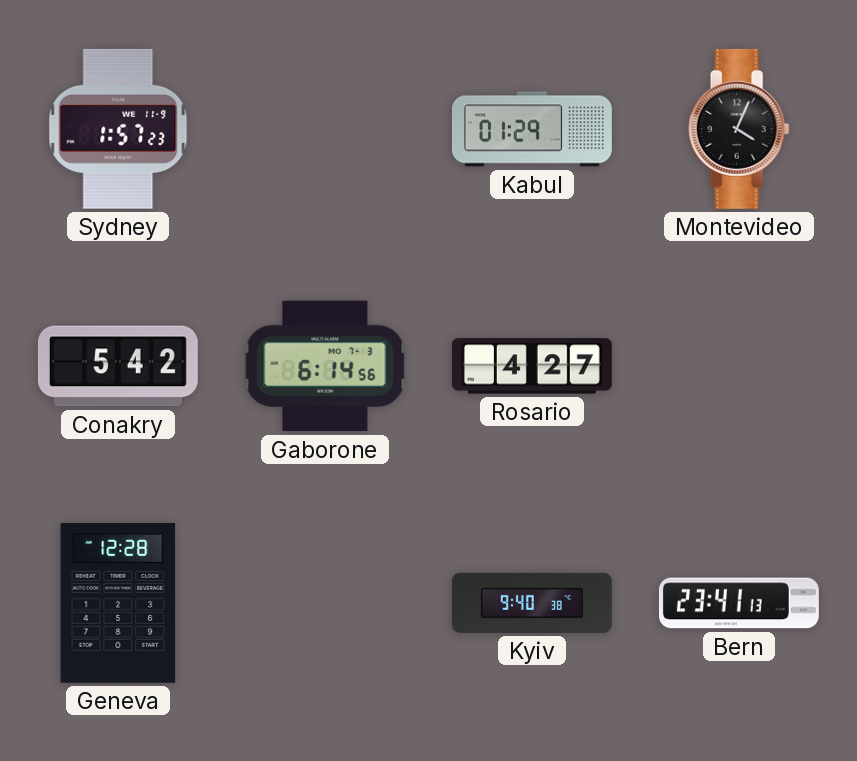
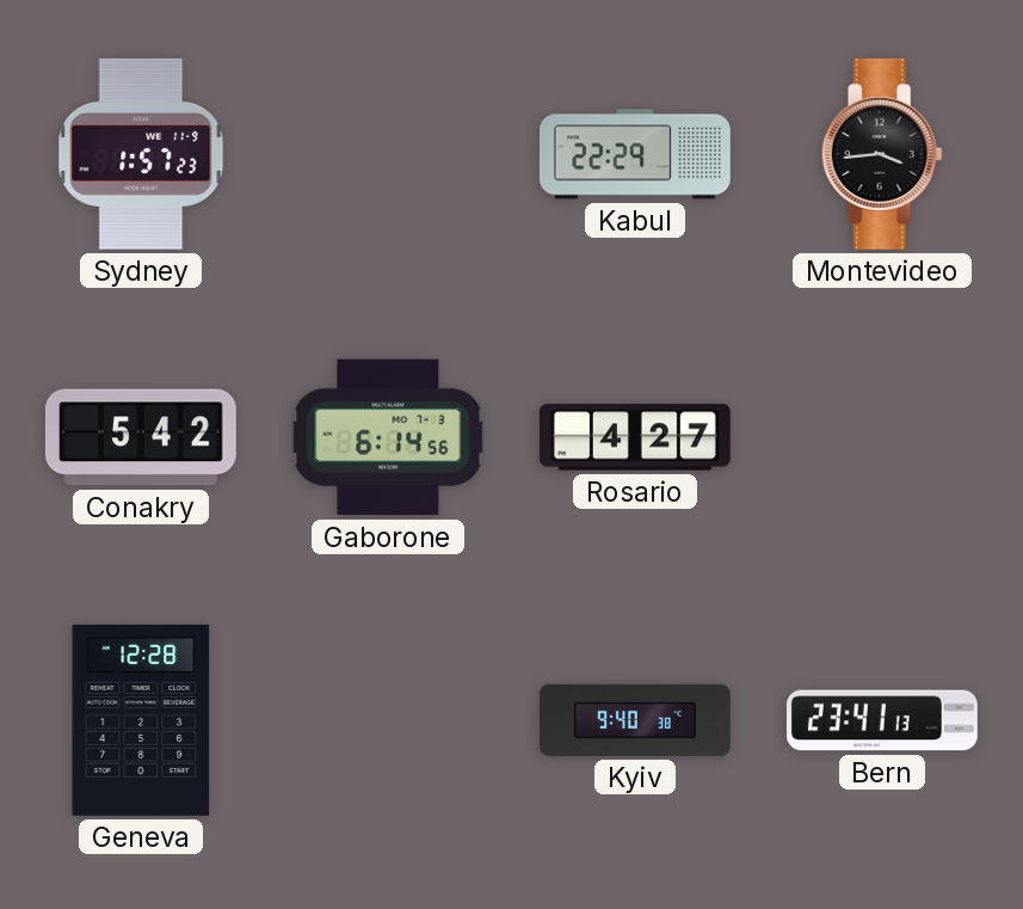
Kabul: 01:29 -> 22:29 (635, 154)
Montevideo: 4:04 -> 3:44 (882, 154)
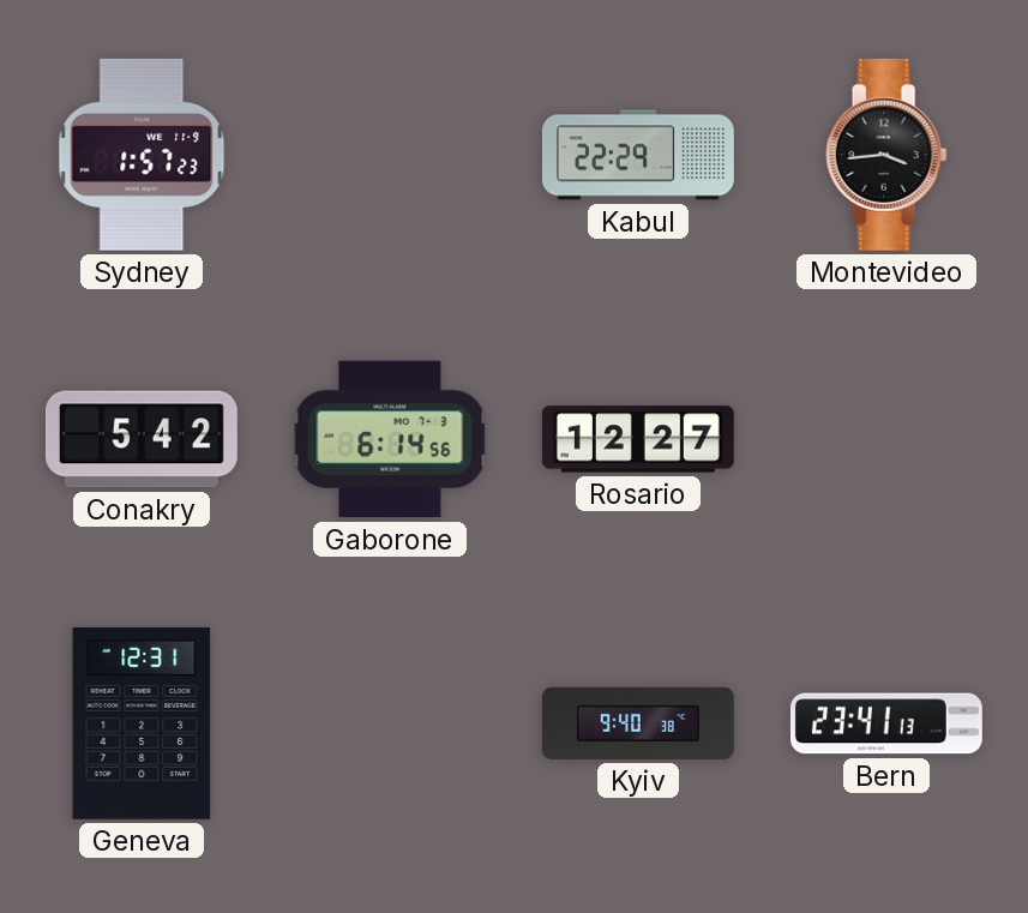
Rosario: 4:27 -> 12:27 (638, 439)
Geneva: 12:28 -> 12:31 (142, 723)
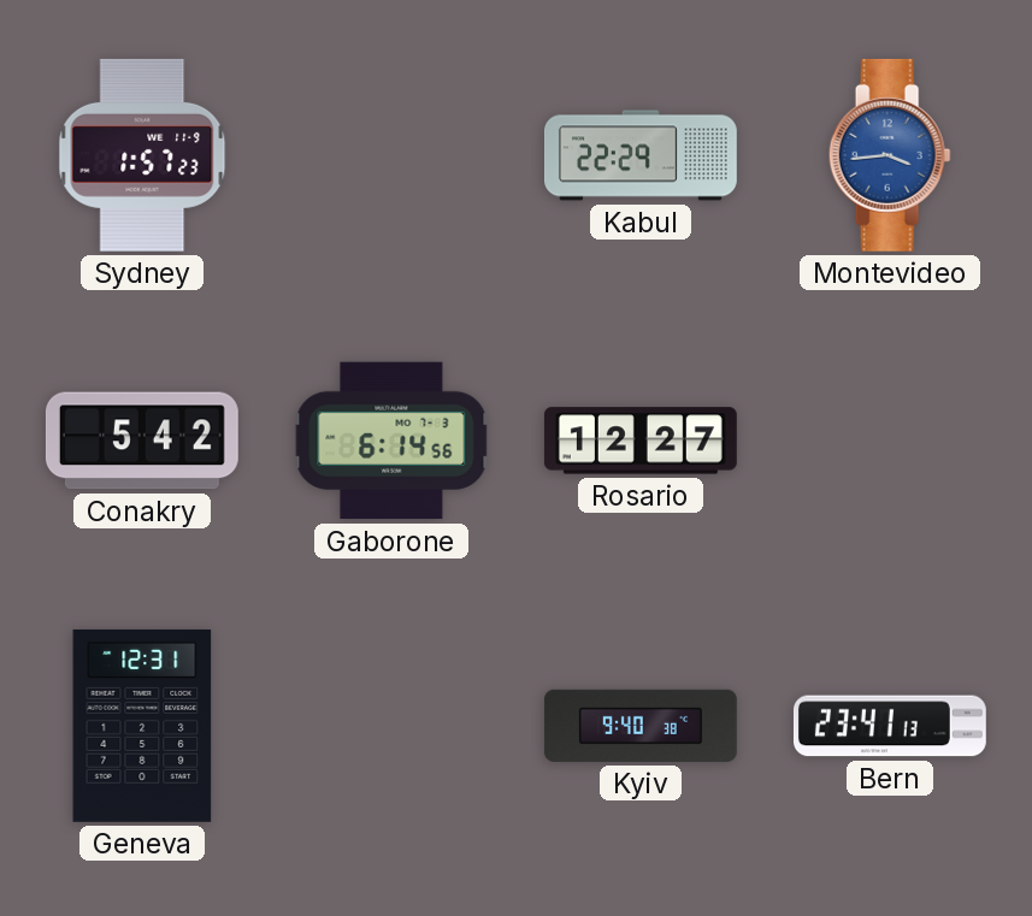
Montevideo dial: black -> blue (890, 155)
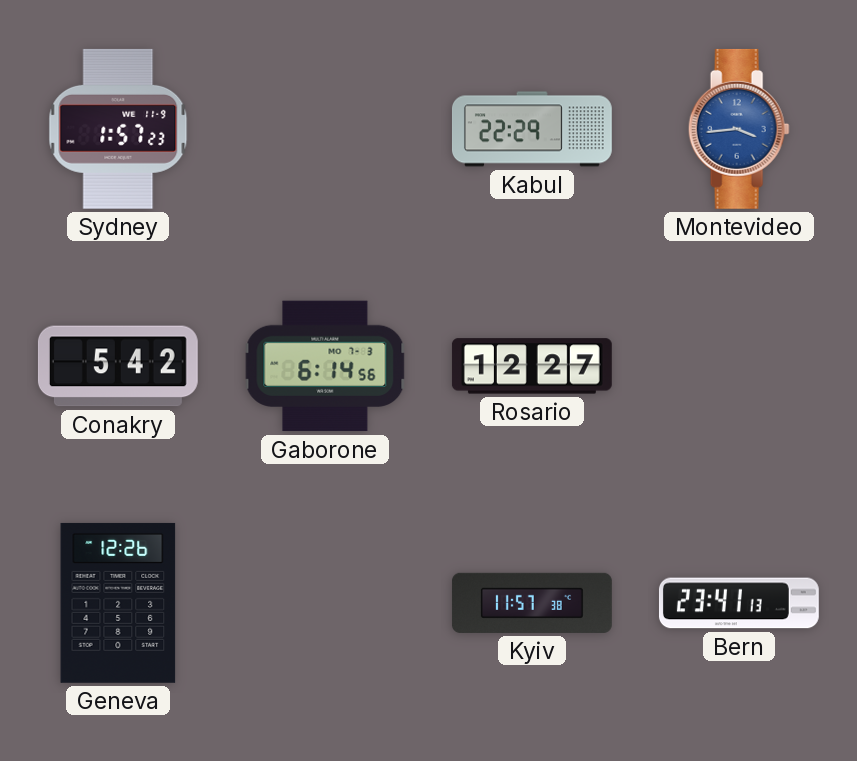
Geneva: 12:31 -> 12:26 (118, 603)
Kyiv: 9:40 -> 11:57 (532, 603)
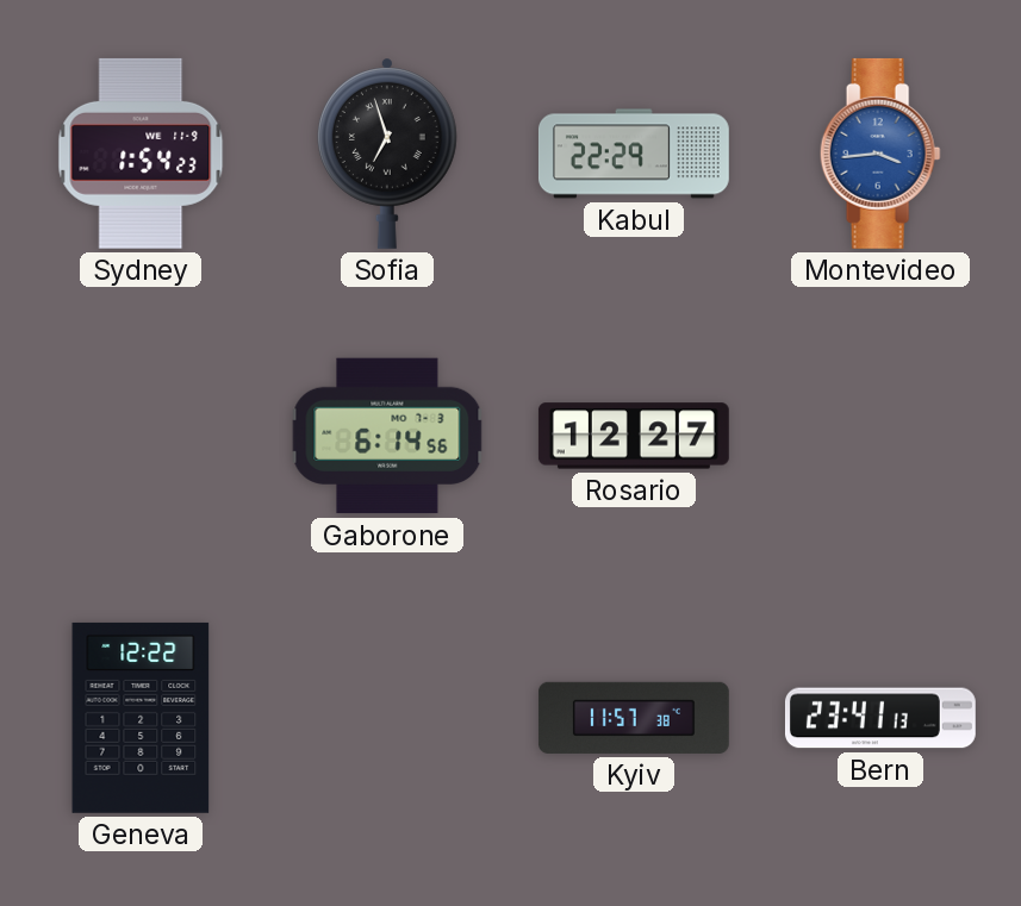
Sydney: 1:57 -> 1:54 (141, 154)
Sofia: none -> 6:57 (387, 154)
Conakry: 5:42 -> none (118, 366)
Geneva: 12:26 -> 12:22 (141, 718)
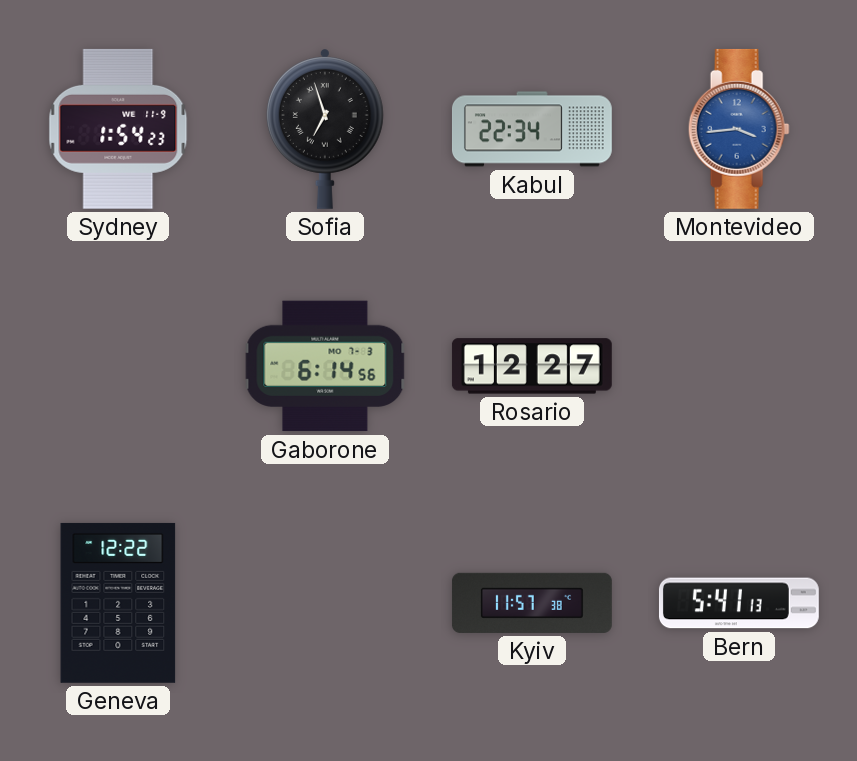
Kabul: 22:29 -> 22:34 (532, 129)
Bern: 23:41 -> 5:41 (739, 603)
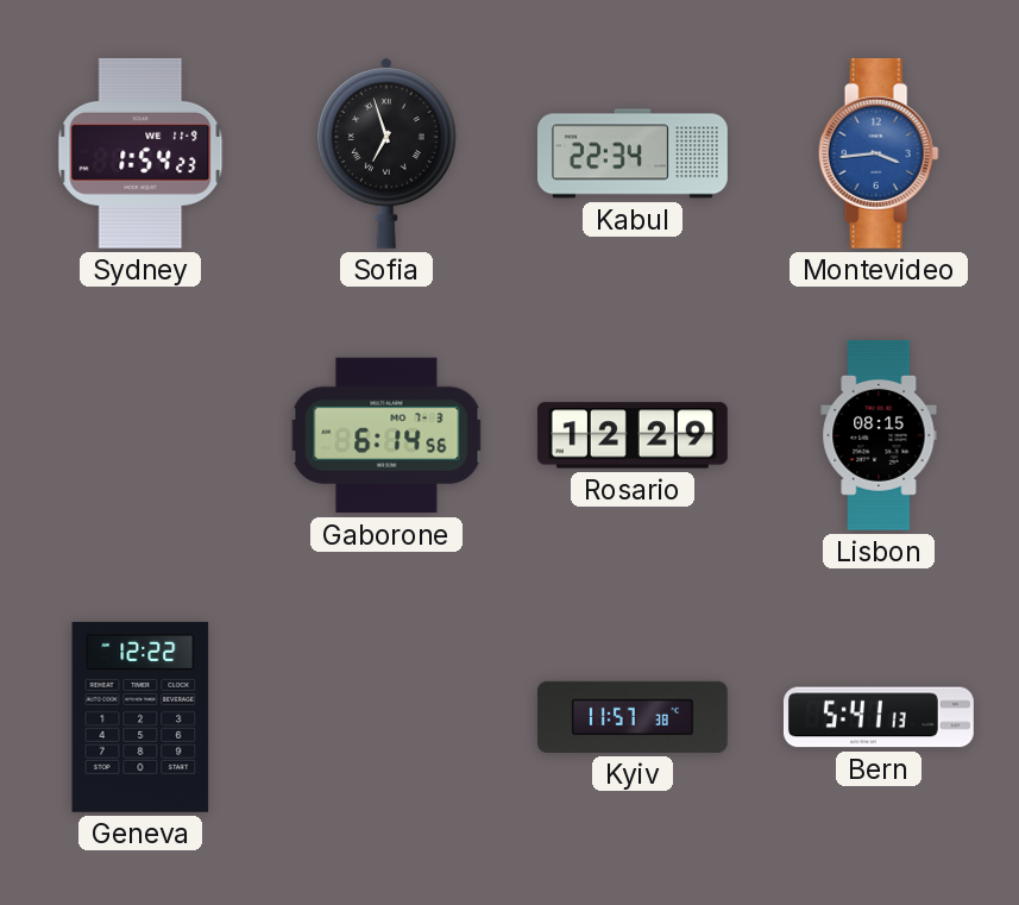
Rosario: 12:27 -> 12:29 (633, 435)
Lisbon: none -> 08:15 (879, 435)
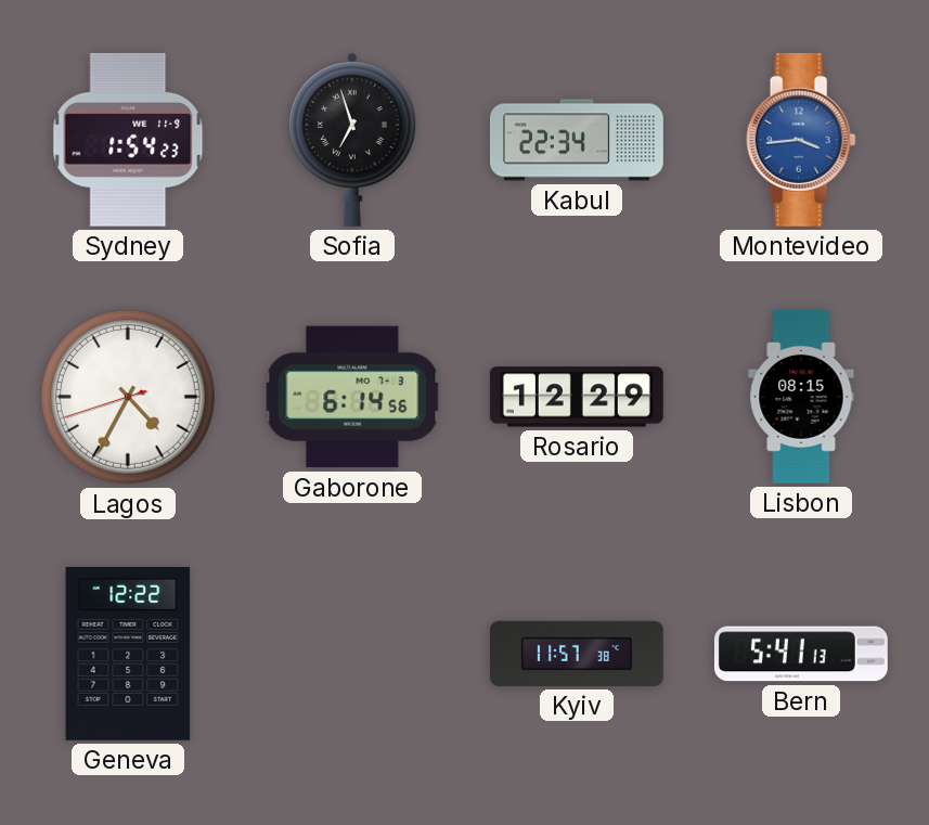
Lagos: none -> 4:34 (128, 397)
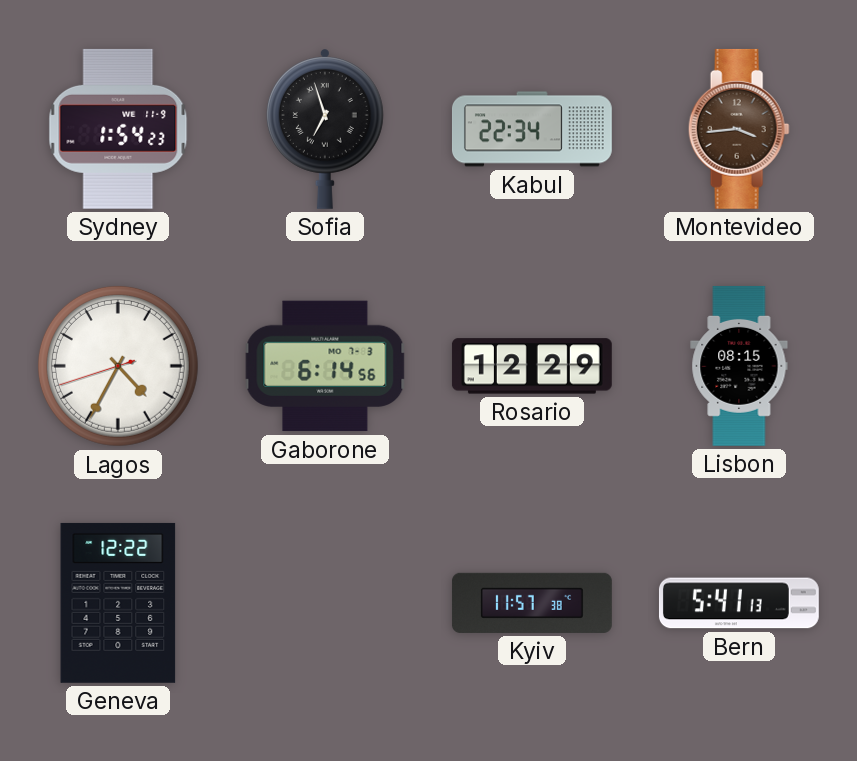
Montevideo dial: blue -> brown (739, 129)
